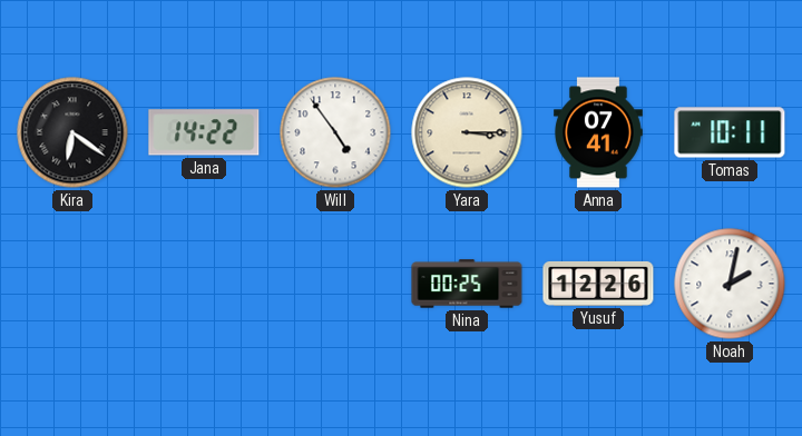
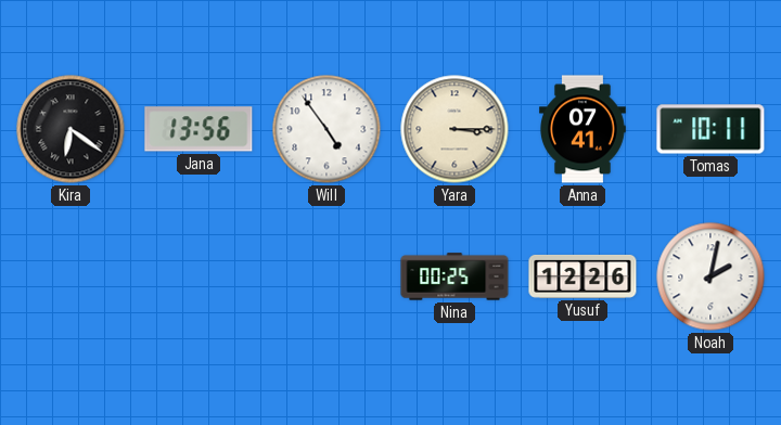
Jana: 14:22 -> 13:56 (199, 129)
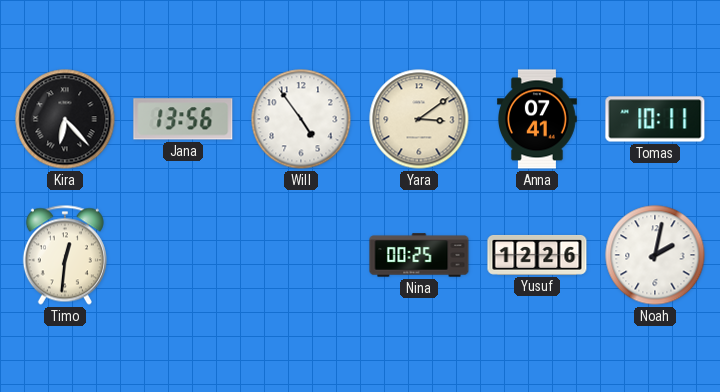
Kira: 6:21 -> 6:23 (65, 119)
Yara: 3:15 -> 3:09 (419, 119)
Timo: none -> 12:31 (65, 255)
